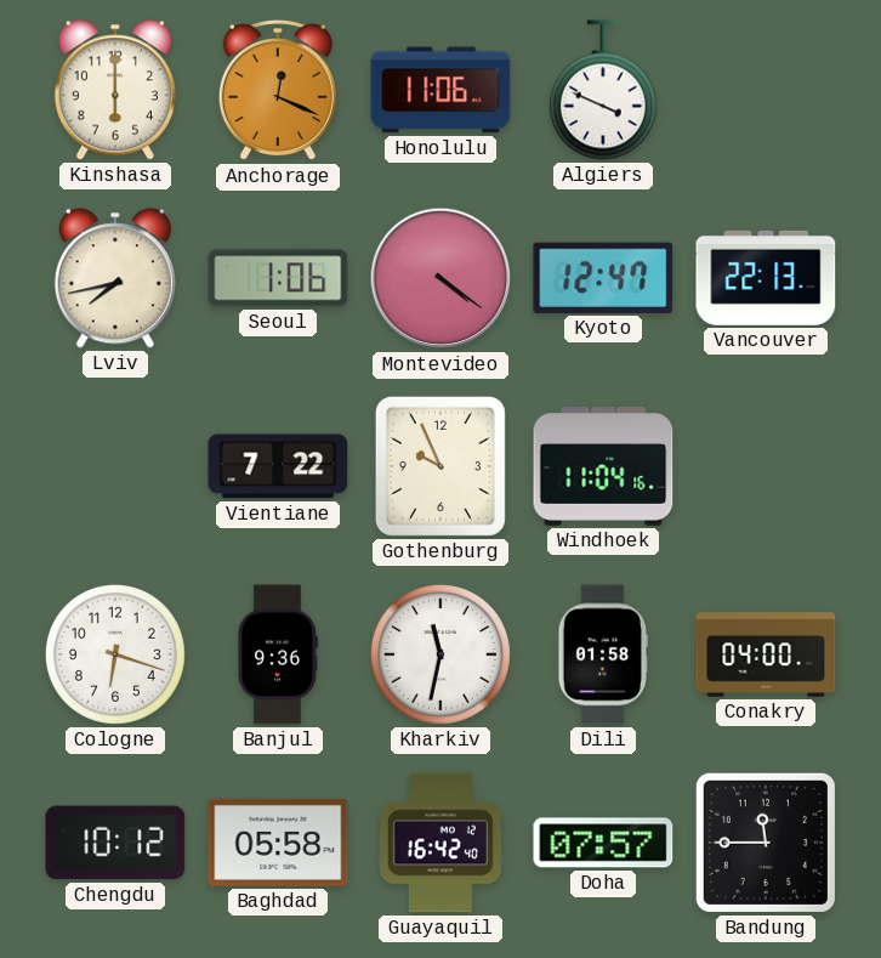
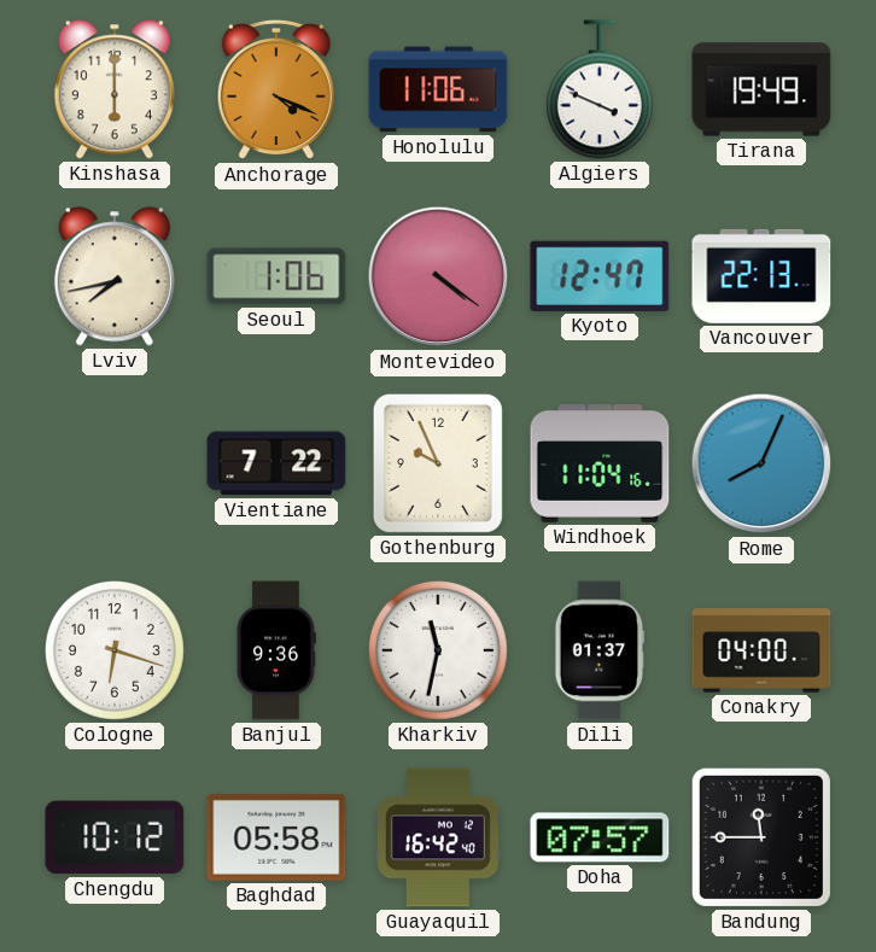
Anchorage: 12:19 -> 4:19 (276, 89)
Tirana: none -> 19:49 (761, 89)
Rome: none -> 8:04 (761, 463)
Dili: 01:58 -> 01:37 (598, 650)
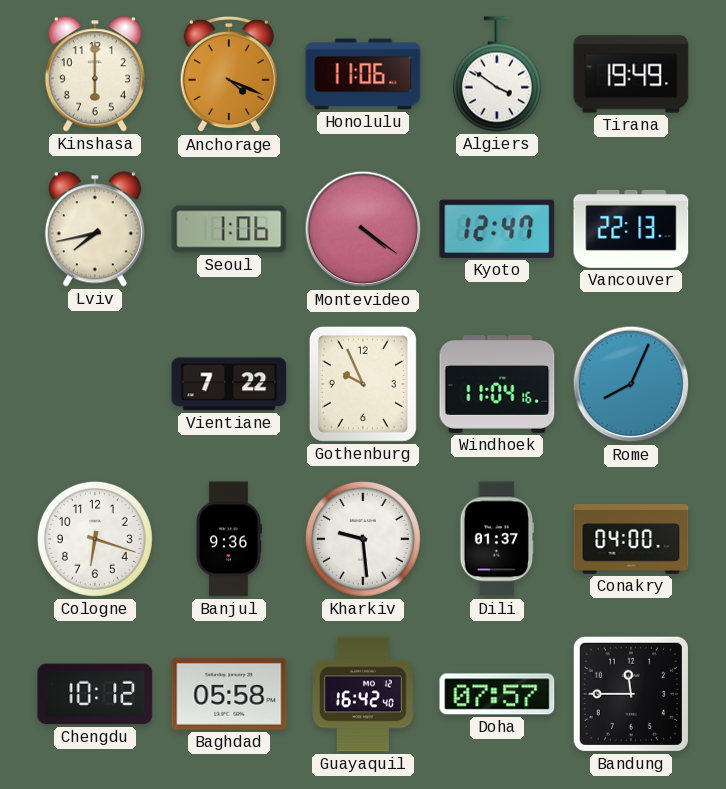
Algiers: 3:49 -> 3:51 (497, 74)
Kharkiv: 11:32 -> 9:29 (363, 539)
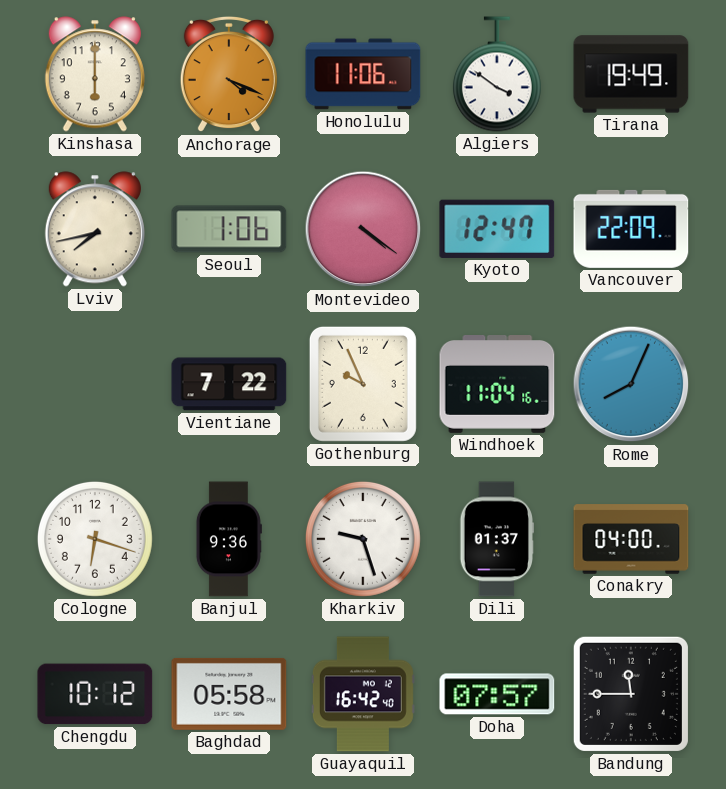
Vancouver: 22:13 -> 22:09 (631, 229)
Kharkiv: 9:29 -> 9:27 (363, 539)
